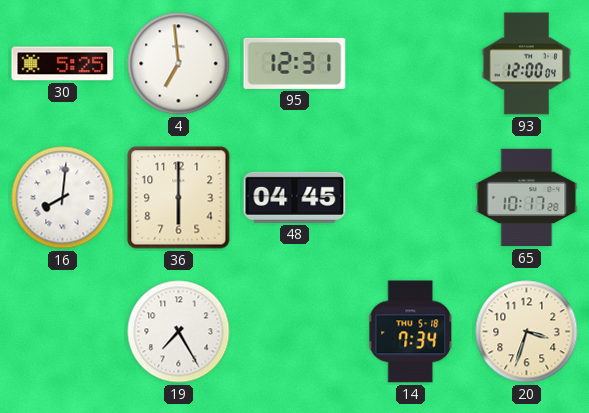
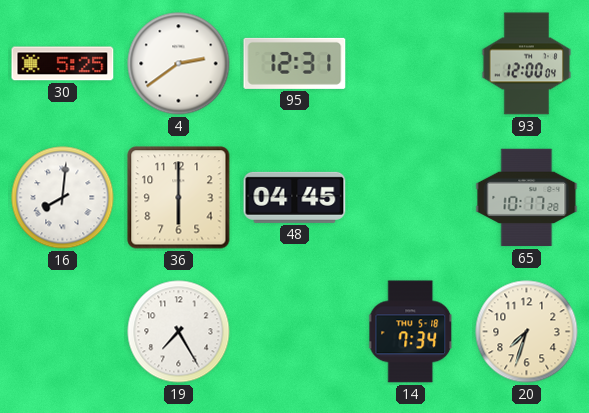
4: 6:59 -> 2:39 (179, 64)
20: 3:33 -> 7:33 (527, 332)
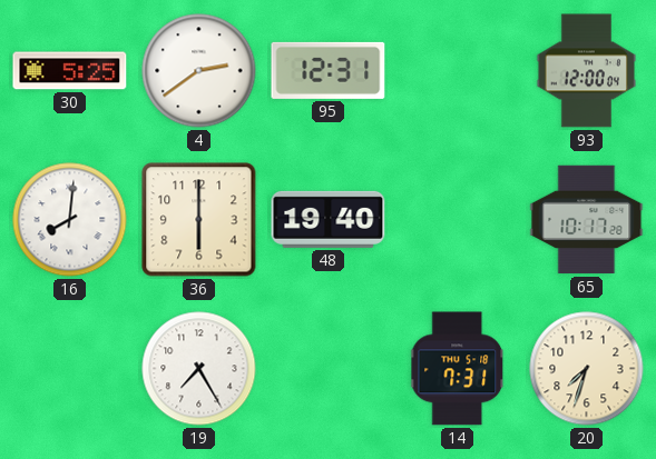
48: 04:45 -> 19:40 (329, 219)
14: 7:34 -> 7:31 (458, 369)
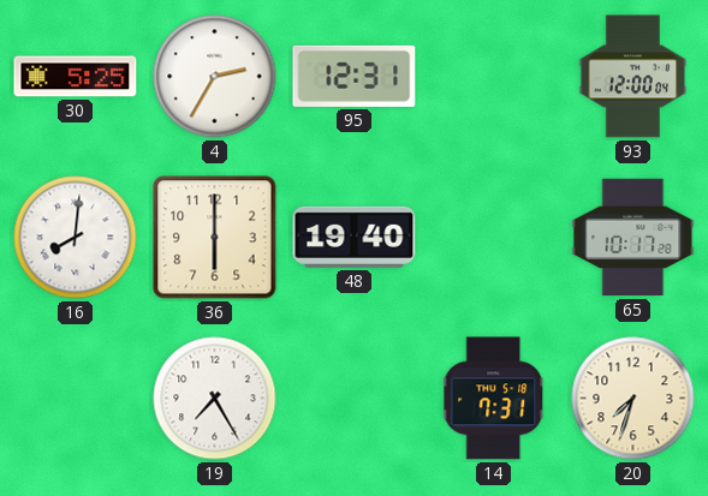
4: 2:39 -> 2:35 (215, 77)
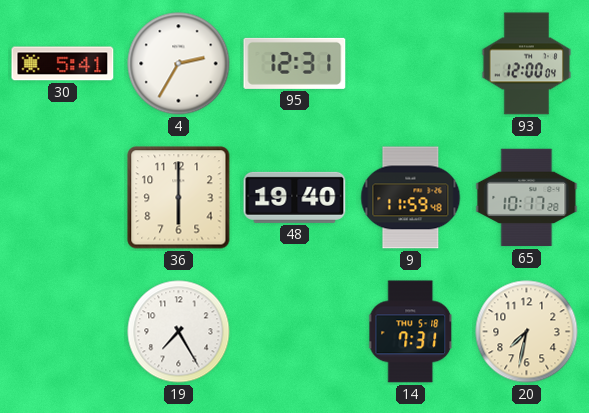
30: 5:25 -> 5:41 (63, 64)
16: 8:01 -> none (76, 238)
9: none -> 11:59 (411, 198)
20: 7:33 -> 7:32 (527, 332)
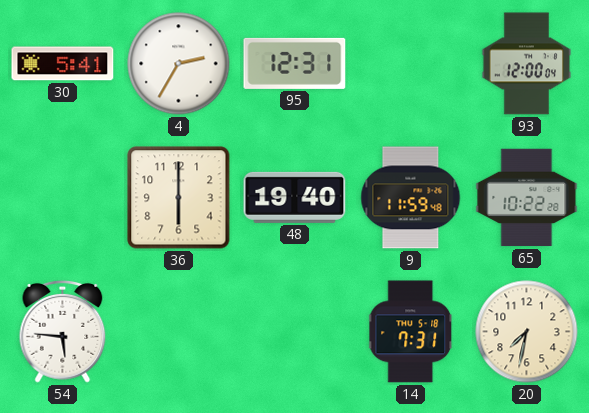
65: 10:17 -> 10:22 (527, 198)
54: none -> 5:46 (63, 332)
19: 7:25 -> none (179, 332)
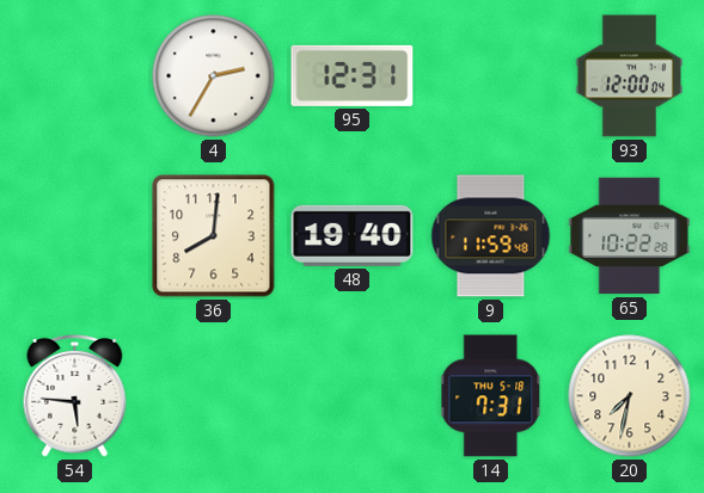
30: 5:41 -> none (63, 64)
36: 6:00 -> 8:01 (214, 236)
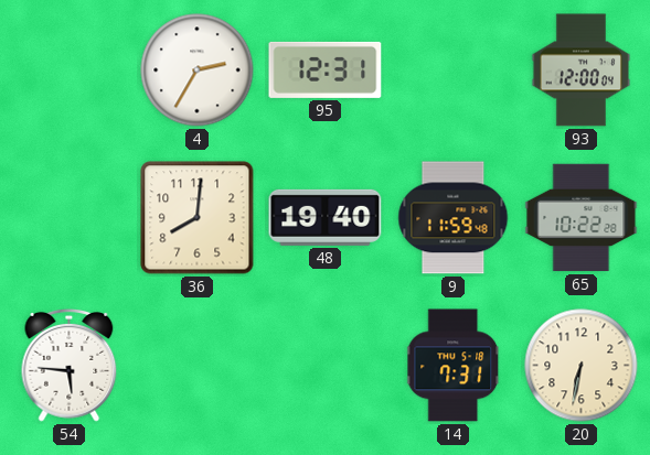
20: 7:32 -> 6:32 (582, 366)
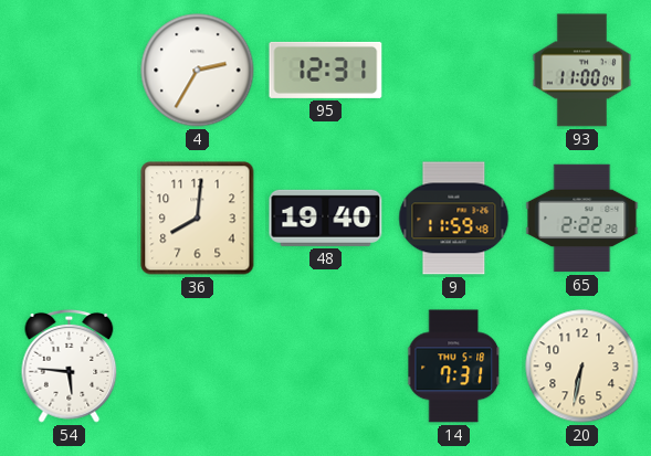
93: 12:00 -> 11:00 (582, 71)
65: 10:22 -> 2:22 (582, 219)
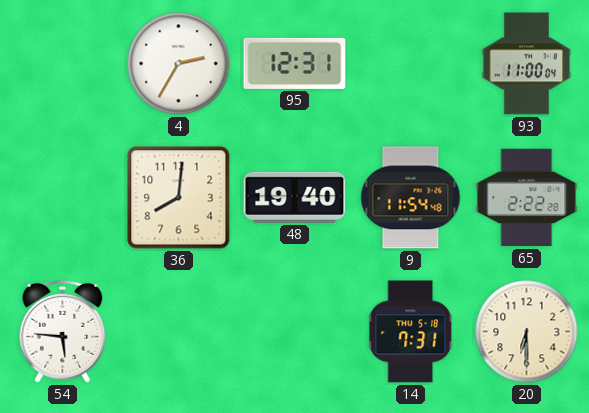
9: 11:59 -> 11:54 (411, 198)
20: 6:32 -> 6:30 (527, 332)
